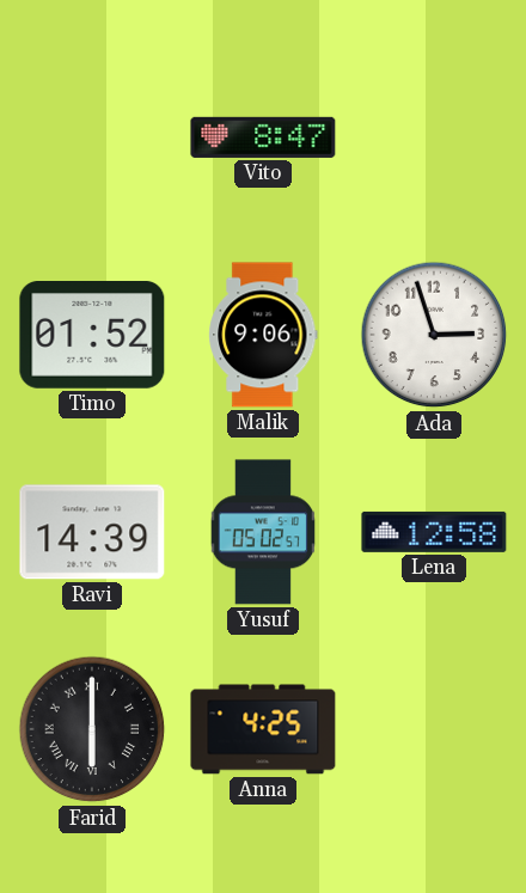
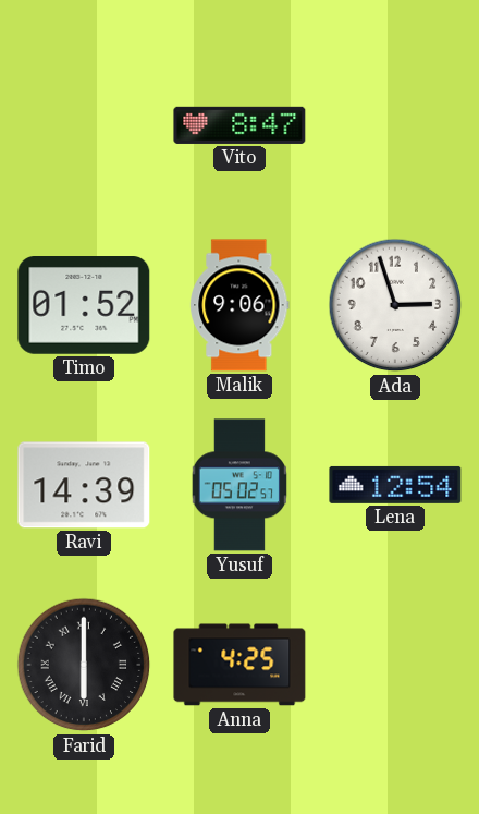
Lena: 12:58 -> 12:54 (395, 485)
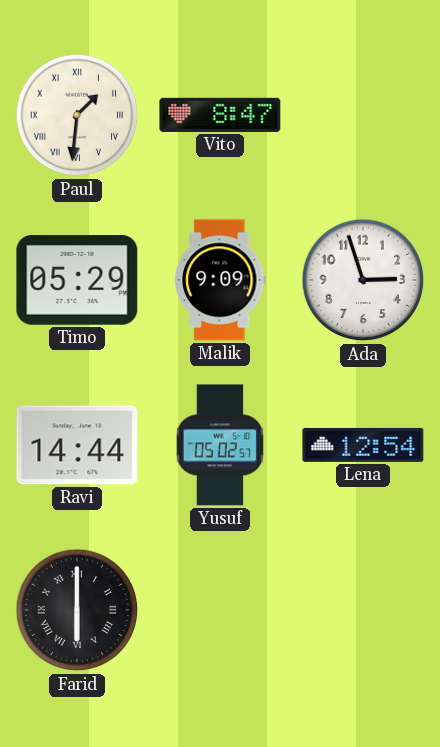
Paul: none -> 1:31 (77, 115)
Timo: 01:52 -> 05:29 (77, 281)
Malik: 9:06 -> 9:09 (220, 280)
Ravi: 14:39 -> 14:44 (77, 445)
Anna: 4:25 -> none (239, 665)
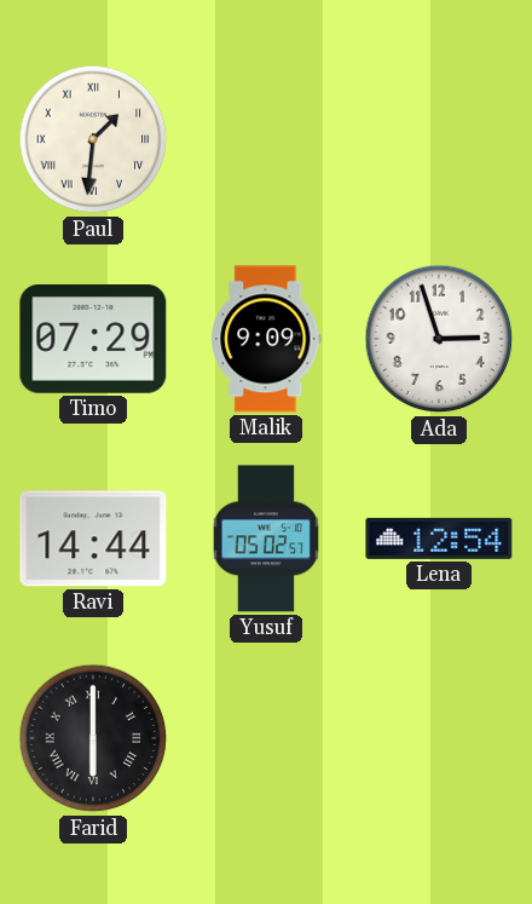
Vito: 8:47 -> none (220, 115)
Timo: 05:29 -> 07:29 (93, 340)
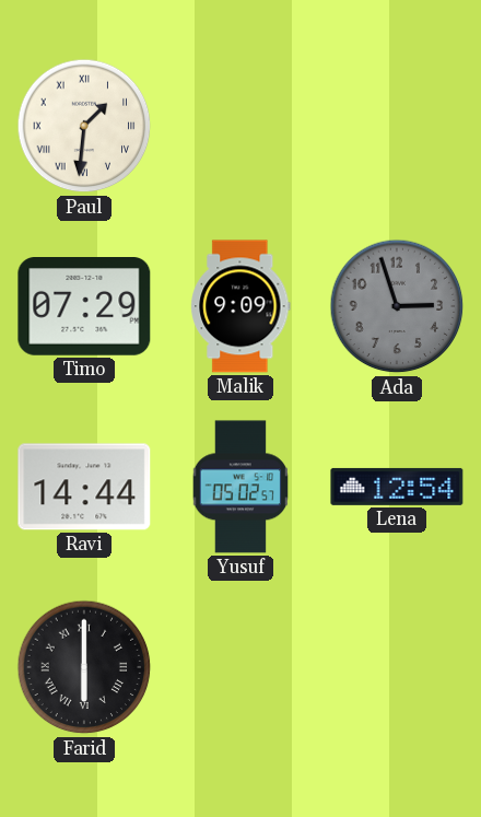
Ada dial: white -> grey (397, 306)
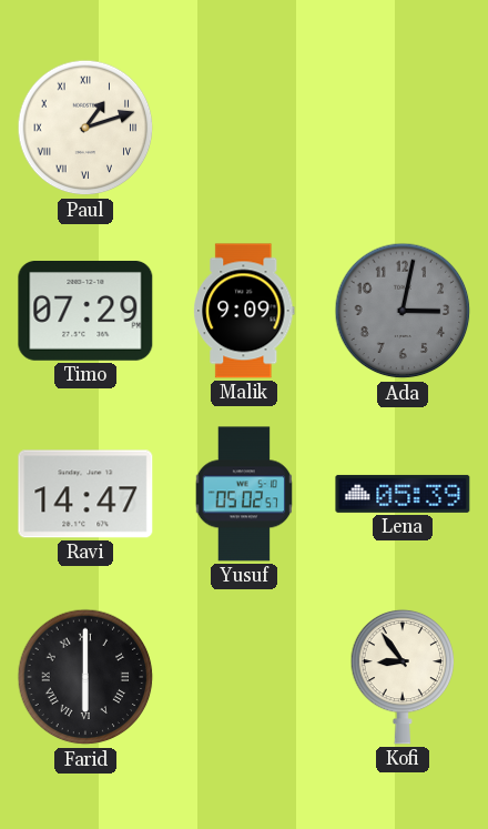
Paul: 1:31 -> 1:12 (85, 128)
Ada: 2:57 -> 3:02 (403, 311)
Ravi: 14:44 -> 14:47 (85, 494)
Lena: 12:54 -> 05:39 (403, 494)
Kofi: none -> 8:54 (403, 677)
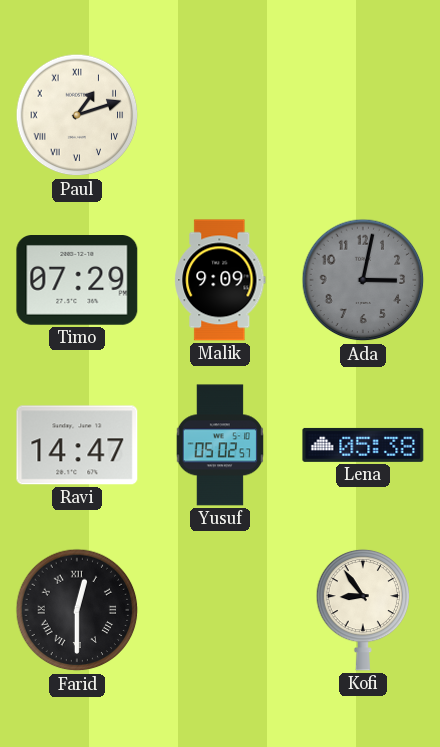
Lena: 05:39 -> 05:38 (363, 445)
Farid: 6:00 -> 12:30 (77, 610)
